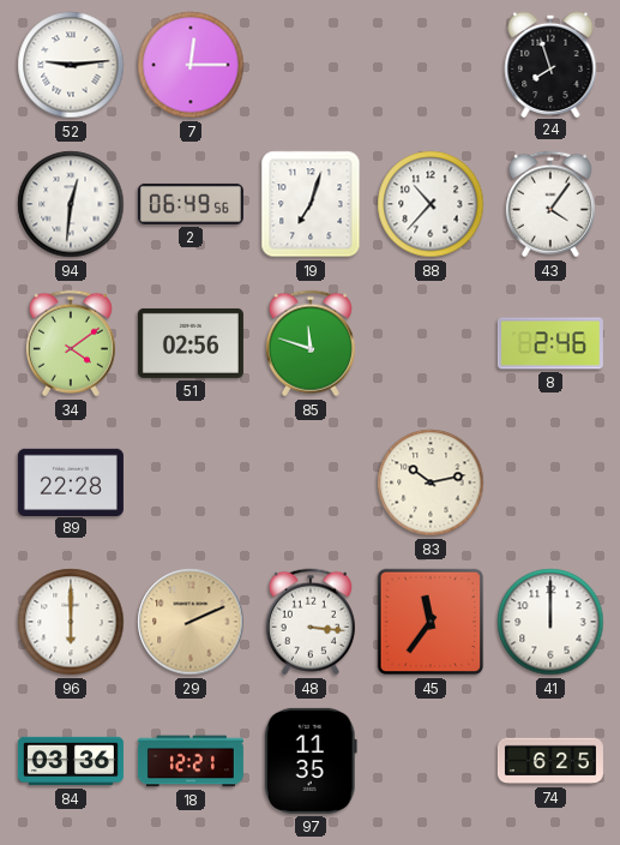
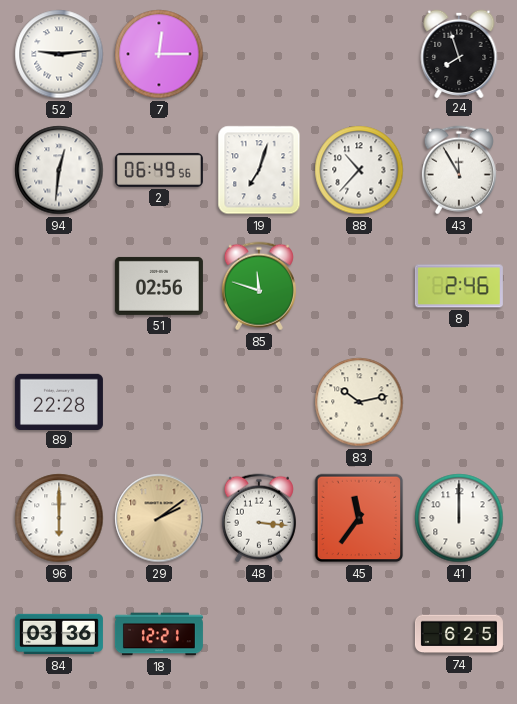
43: 4:06 -> 11:55 (459, 170)
34: 4:09 -> none (71, 343)
29: 2:11 -> 2:09 (159, 518)
97: 11:35 -> none (311, 761)
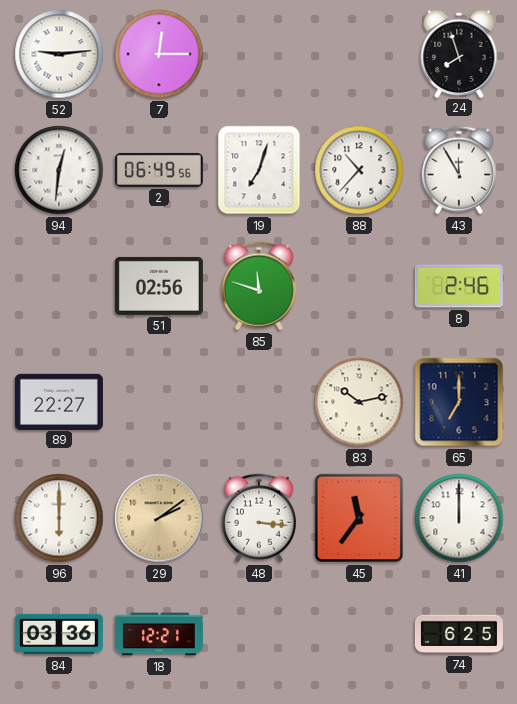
89: 22:28 -> 22:27 (59, 401)
65: none -> 7:00 (459, 402)
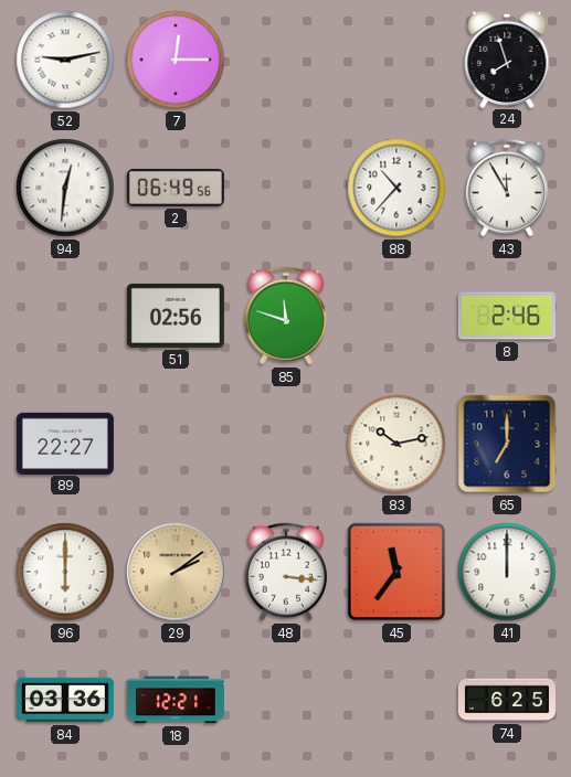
52: 9:14 -> 9:13 (65, 60)
19: 7:03 -> none (259, 170)
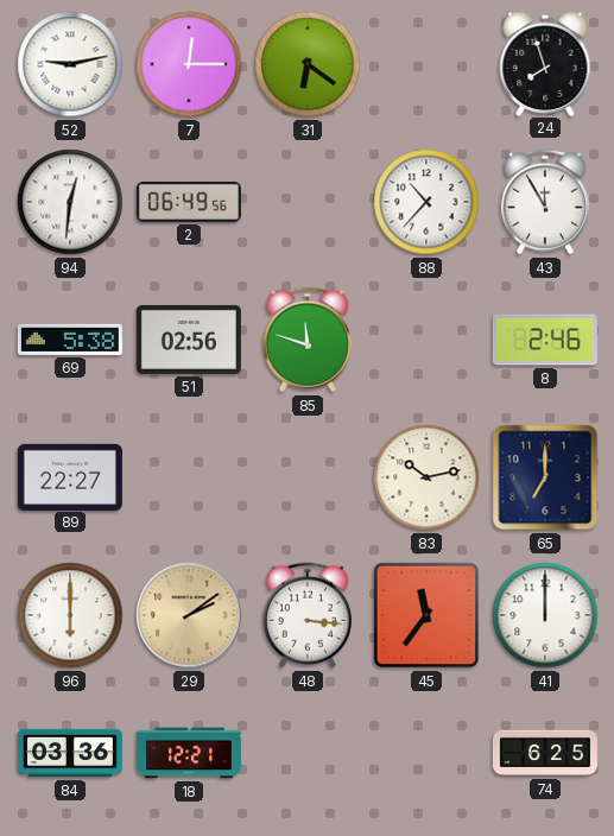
31: none -> 6:21 (308, 64)
69: none -> 5:38 (70, 340)
